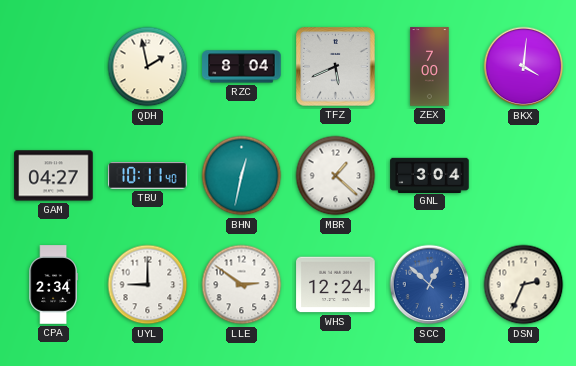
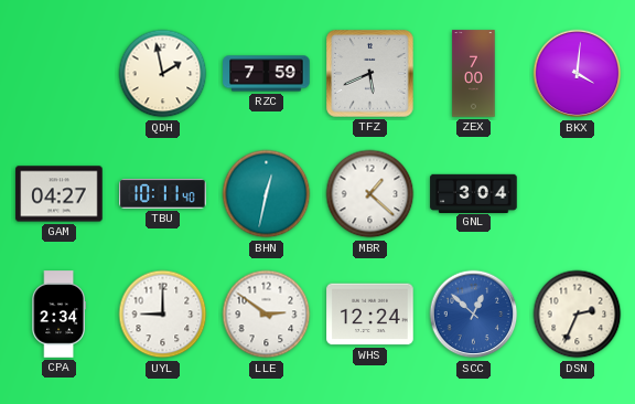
RZC: 8:04 -> 7:59 (267, 74)
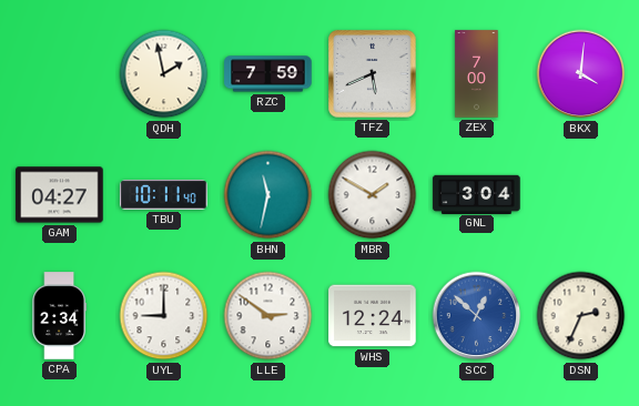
BHN: 12:32 -> 11:32 (268, 195)
MBR: 1:22 -> 1:50 (373, 195)
